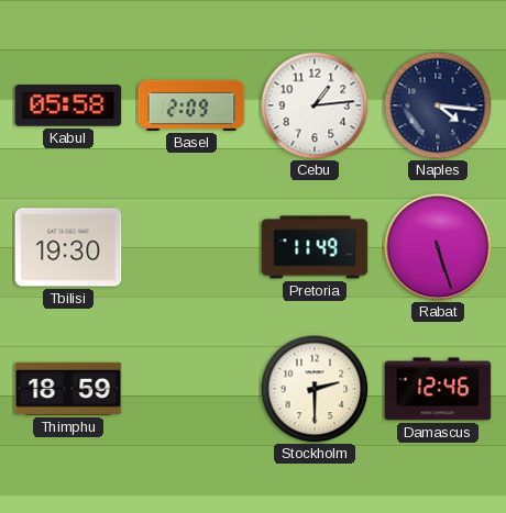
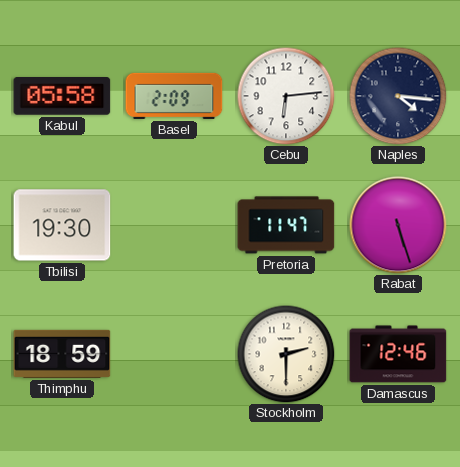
Cebu: 1:14 -> 6:14 (286, 96)
Pretoria: 11:49 -> 11:47 (286, 225)
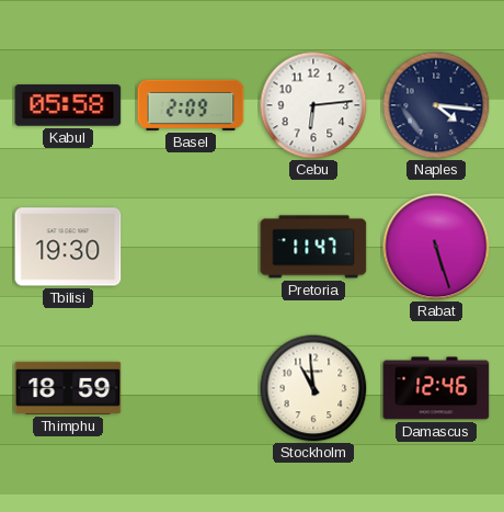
Stockholm: 2:30 -> 10:59 (313, 388)
